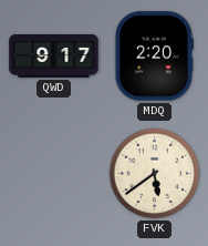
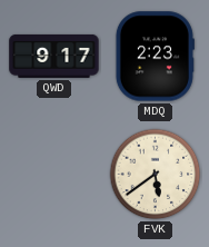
MDQ: 2:20 -> 2:23 (155, 57)
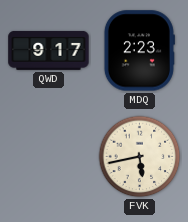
FVK: 5:39 -> 5:43 (140, 157)
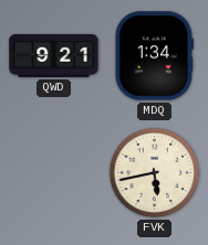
QWD: 9:17 -> 9:21 (54, 56)
MDQ: 2:23 -> 1:34 (154, 56)
